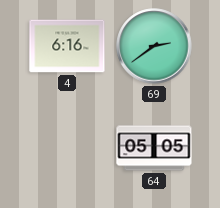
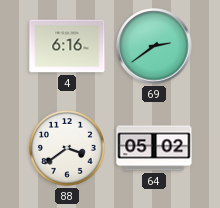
88: none -> 3:39 (67, 148)
64: 05:05 -> 05:02 (154, 148)
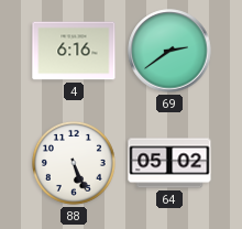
88: 3:39 -> 5:26 (74, 163)
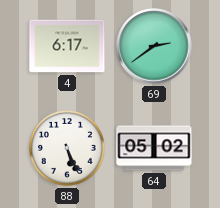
4: 6:16 -> 6:17 (67, 46)
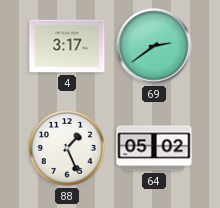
4: 6:17 -> 3:17 (67, 46)
88: 5:26 -> 1:26 (67, 148)
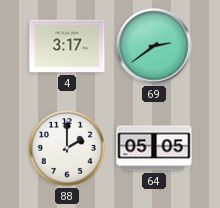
88: 1:26 -> 2:00 (67, 148)
64: 05:02 -> 05:05 (154, 148)
